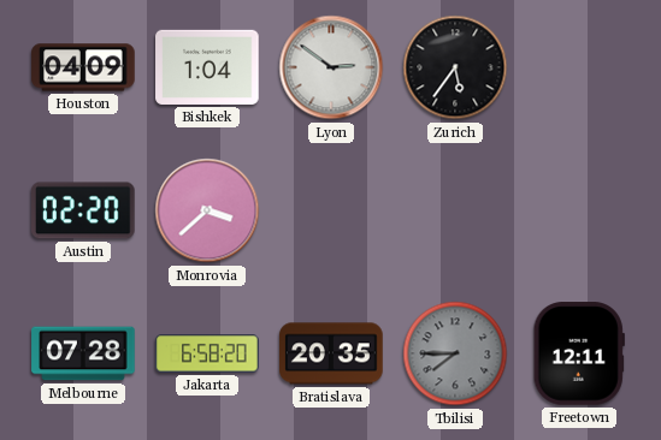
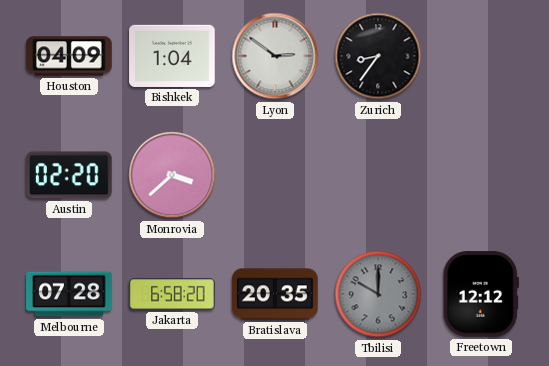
Zurich: 5:36 -> 8:36 (378, 56)
Tbilisi: 7:45 -> 10:00 (378, 294)
Freetown: 12:11 -> 12:12 (481, 294)
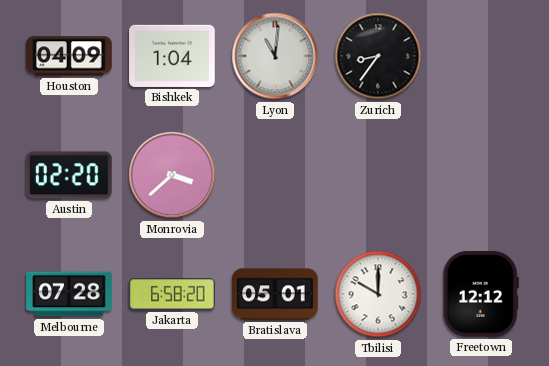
Lyon: 2:51 -> 11:01 (275, 56)
Bratislava: 20:35 -> 05:01 (275, 294)
Tbilisi dial: grey -> white (378, 294)
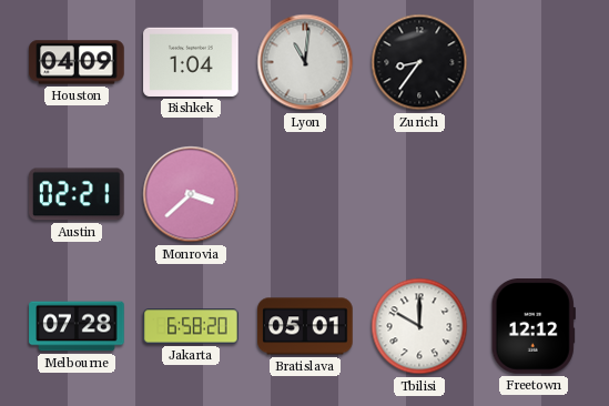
Austin: 02:20 -> 02:21 (78, 194)
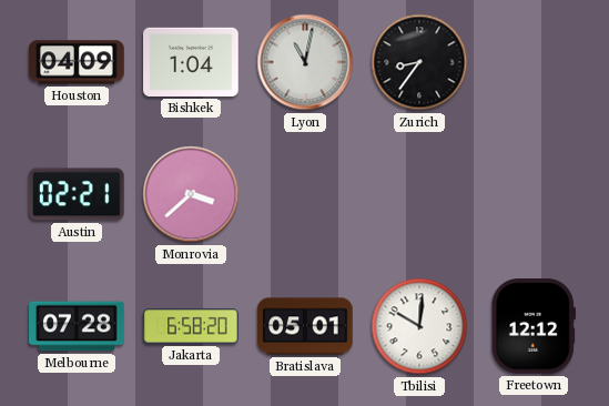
Lyon: 11:01 -> 11:02 (305, 62)
Tbilisi: 10:00 -> 10:01 (419, 326)
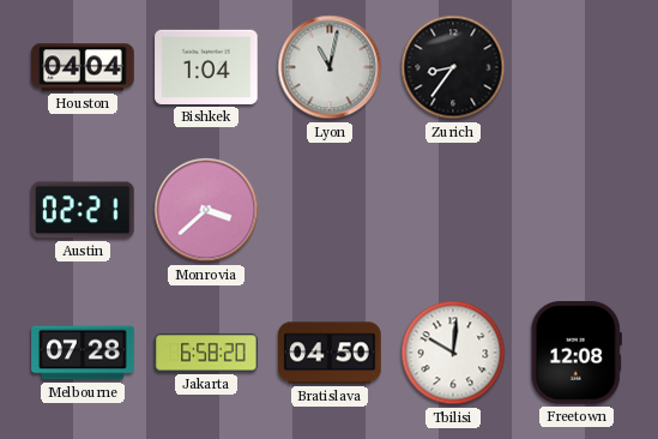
Houston: 04:09 -> 04:04 (83, 67)
Bratislava: 05:01 -> 04:50 (330, 353)
Freetown: 12:12 -> 12:08 (576, 353)
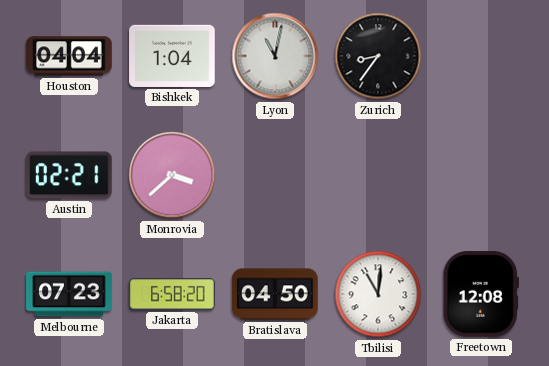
Melbourne: 07:28 -> 07:23 (69, 294)
Tbilisi: 10:01 -> 11:01 (378, 294)
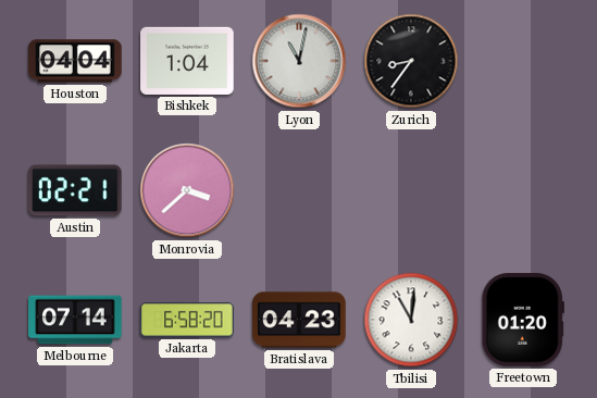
Melbourne: 07:23 -> 07:14 (75, 320)
Bratislava: 04:50 -> 04:23 (299, 320)
Freetown: 12:08 -> 01:20 (523, 320)
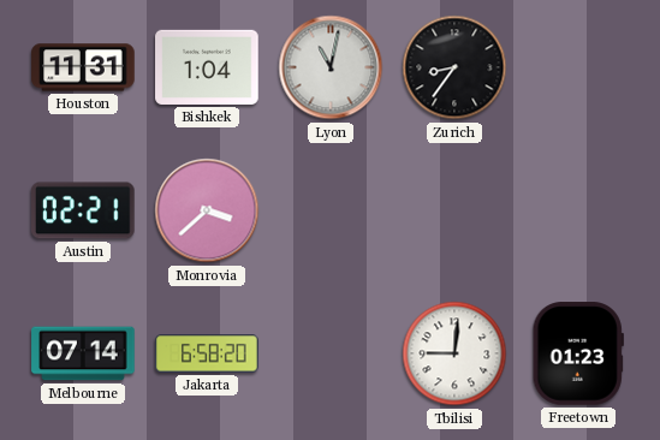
Houston: 04:04 -> 11:31 (83, 67)
Bratislava: 04:23 -> none (299, 320)
Tbilisi: 11:01 -> 9:01 (454, 353)
Freetown: 01:20 -> 01:23 (578, 353)
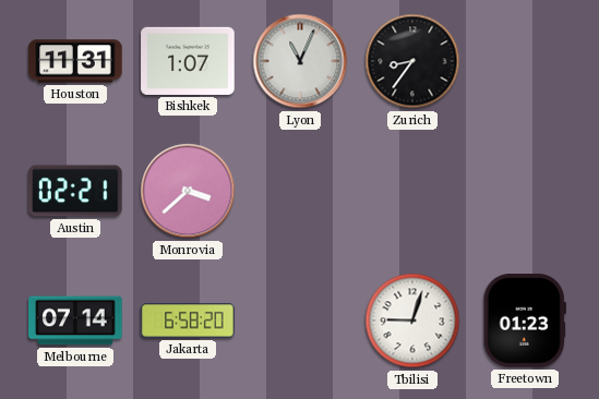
Bishkek: 1:04 -> 1:07 (188, 61)
Lyon: 11:02 -> 11:04 (300, 61)
Tbilisi: 9:01 -> 9:03 (412, 321)
